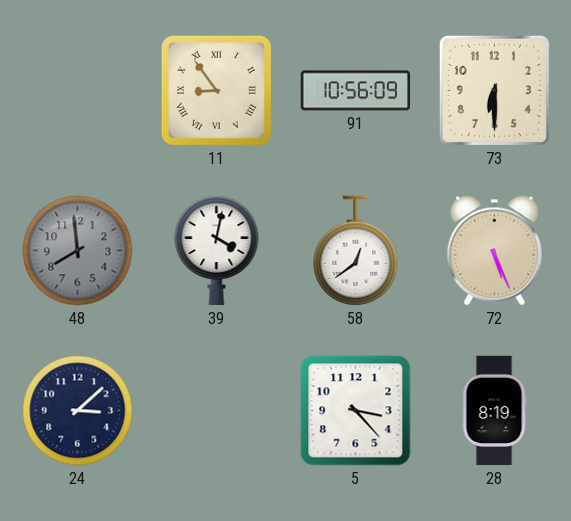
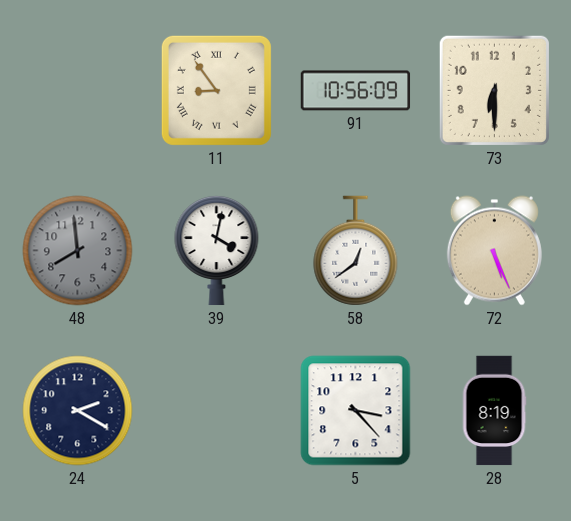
24: 3:08 -> 2:20 (78, 411)
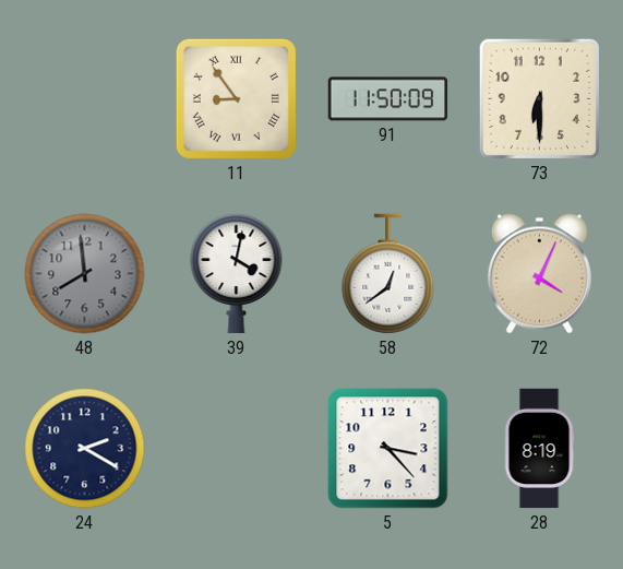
91: 10:56 -> 11:50 (388, 99)
72: 5:26 -> 4:04 (539, 274)
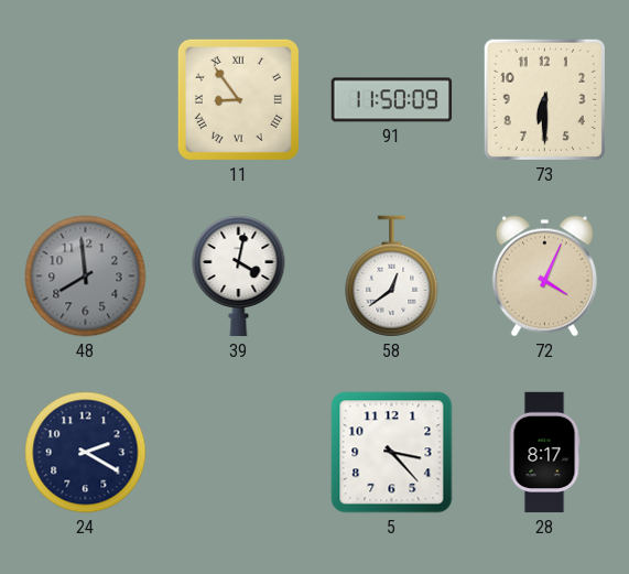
28: 8:19 -> 8:17 (544, 453)
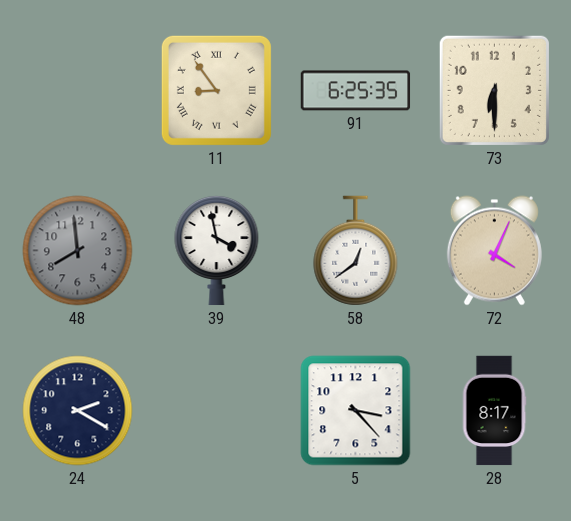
91: 11:50 -> 6:25 (356, 91)
39: 4:02 -> 3:58 (217, 250)
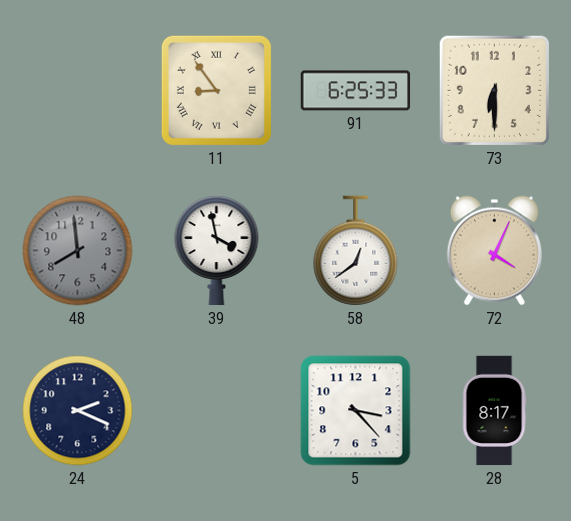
91: 6:25:35 -> 6:25:33 (356, 91)
24: 2:20 -> 2:19 (78, 411)
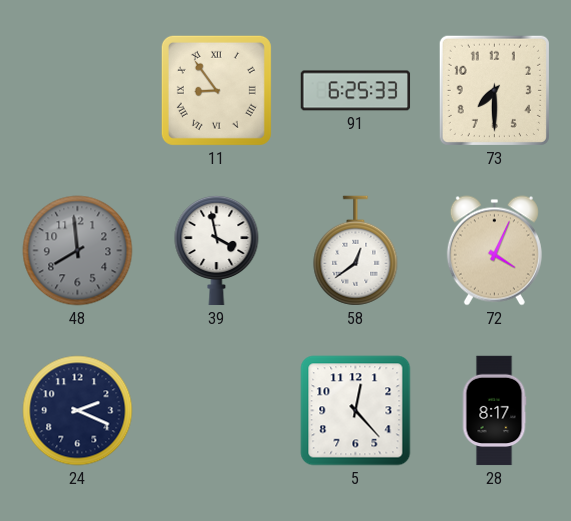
73: 6:30 -> 7:30 (494, 90)
5: 3:23 -> 12:23 (356, 411)
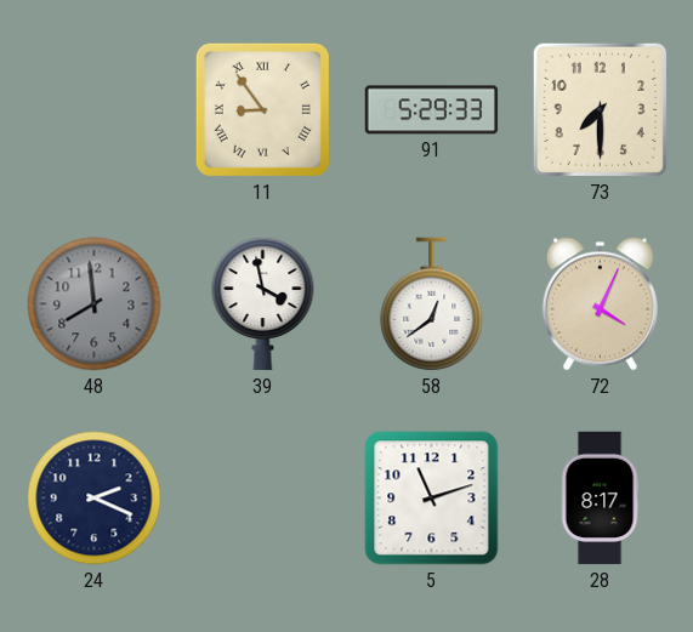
91: 6:25 -> 5:29 (432, 110)
5: 12:23 -> 11:12 (432, 499)
